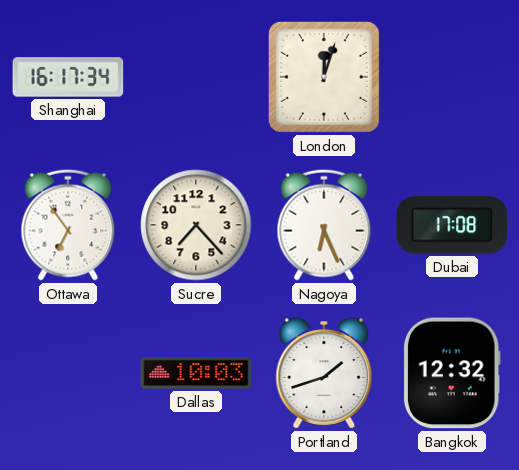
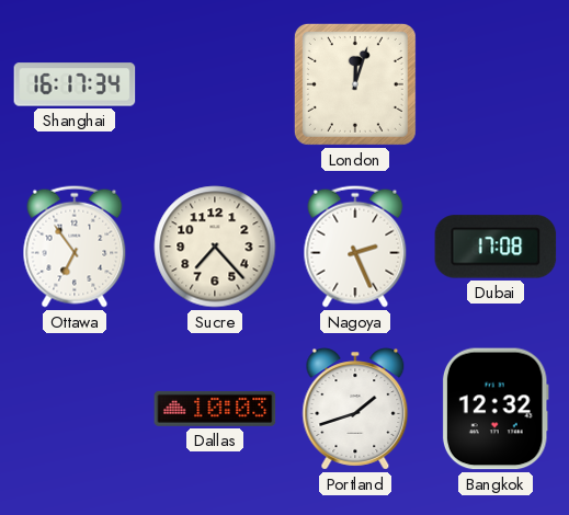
Nagoya: 6:26 -> 2:26 (355, 247)
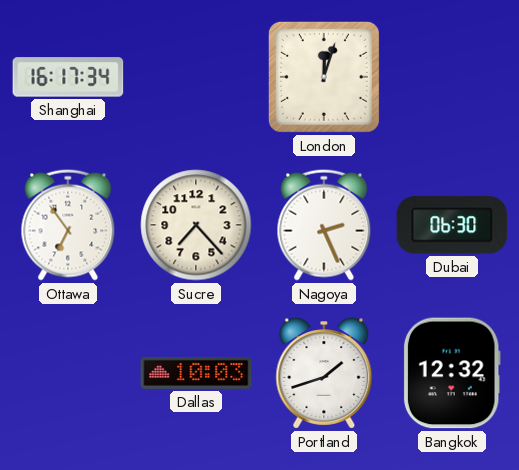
Dubai: 17:08 -> 06:30 (452, 225)
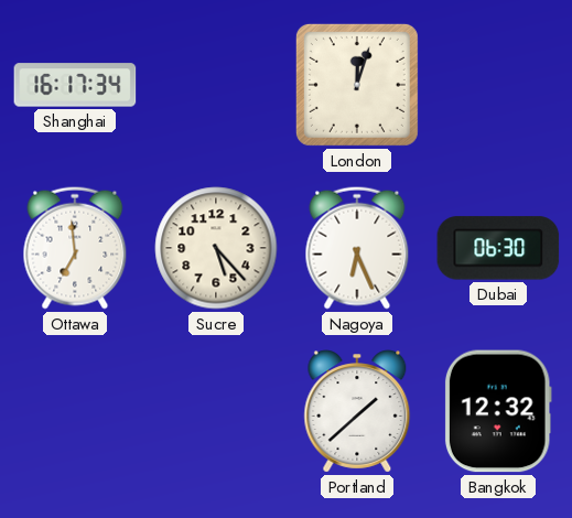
Ottawa: 6:54 -> 6:59 (75, 248)
Sucre: 7:23 -> 5:23 (216, 248)
Nagoya: 2:26 -> 6:26 (357, 248)
Dallas: 10:03 -> none (196, 373)
Portland: 1:42 -> 1:38 (357, 411)
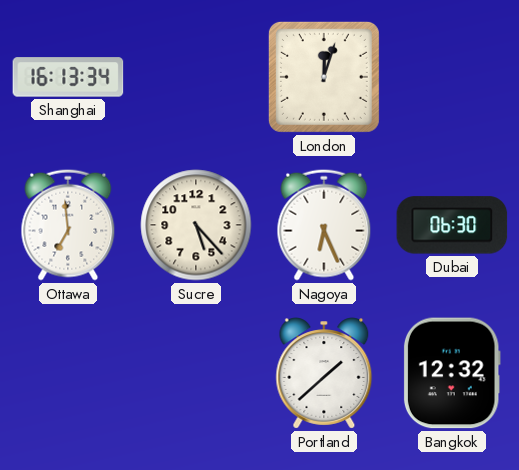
Shanghai: 16:17 -> 16:13 (68, 77)
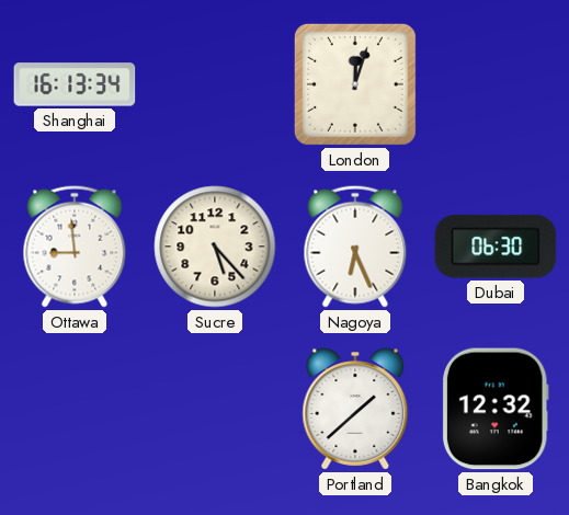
Ottawa: 6:59 -> 8:59 (75, 247)
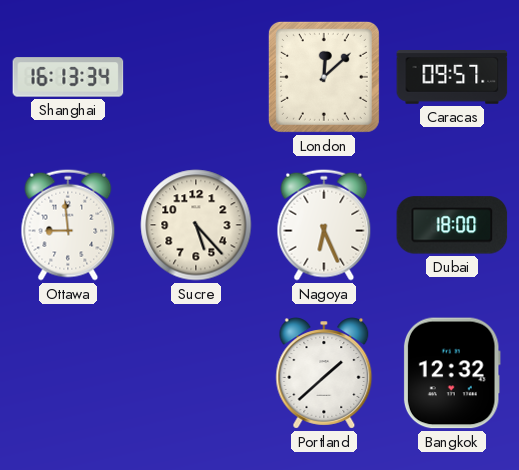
London: 12:03 -> 12:08 (324, 77)
Caracas: none -> 09:57 (452, 78)
Dubai: 06:30 -> 18:00 (452, 225)
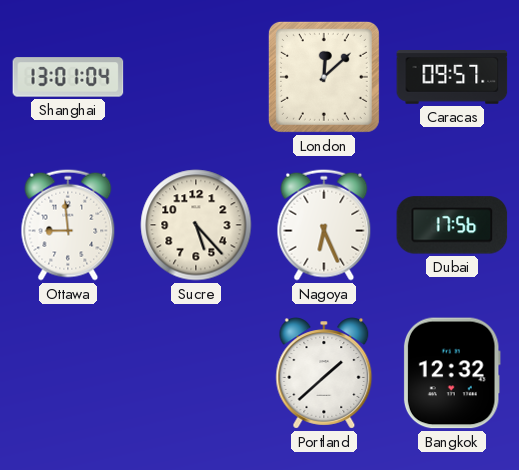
Shanghai: 16:13 -> 13:01 (68, 77)
Dubai: 18:00 -> 17:56 (452, 225)
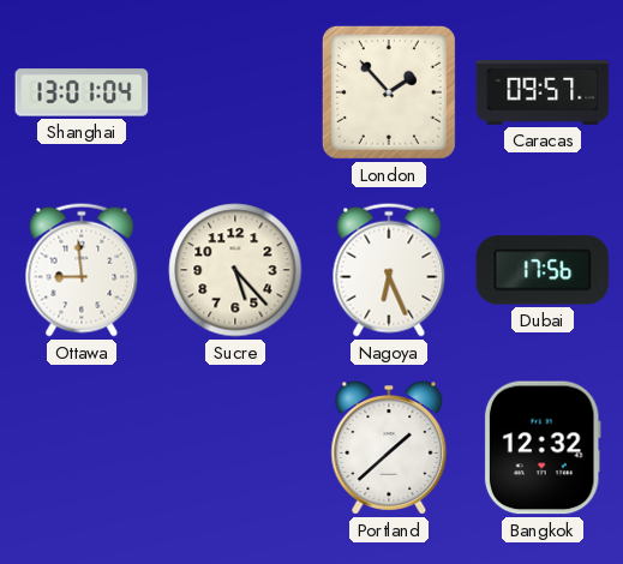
London: 12:08 -> 1:53 (389, 92)
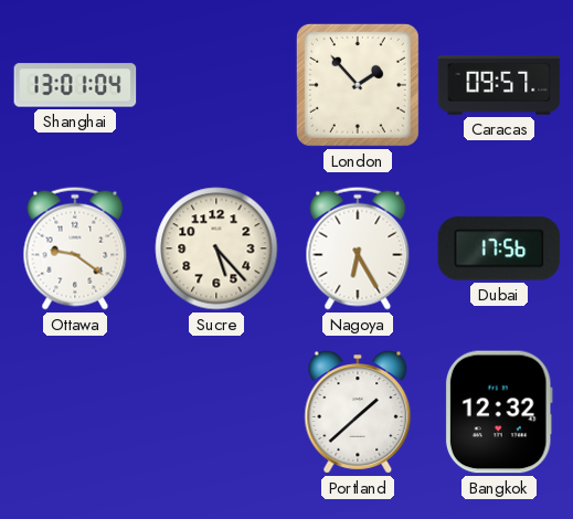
Ottawa: 8:59 -> 9:21 (75, 248)
Nagoya: 6:26 -> 6:25 (358, 248)
